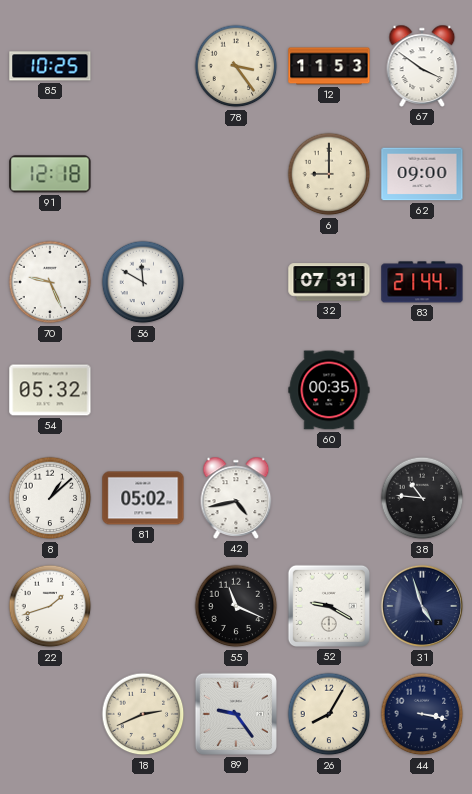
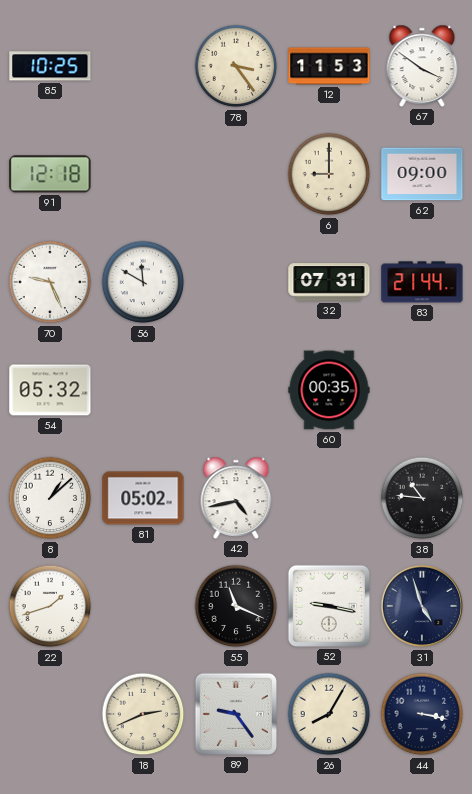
52: 9:20 -> 9:17 (329, 606)
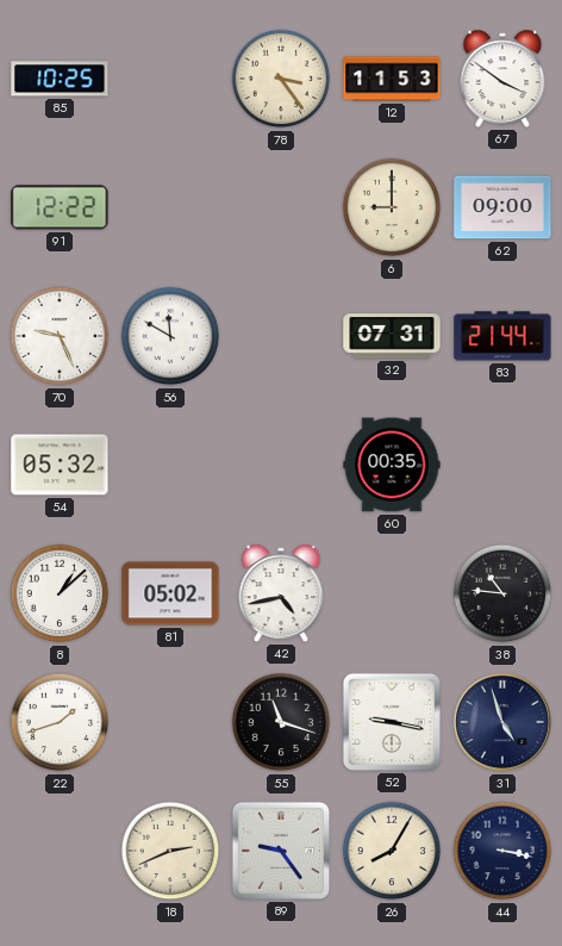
91: 12:18 -> 12:22 (60, 207)
55: 11:19 -> 11:18 (281, 722)
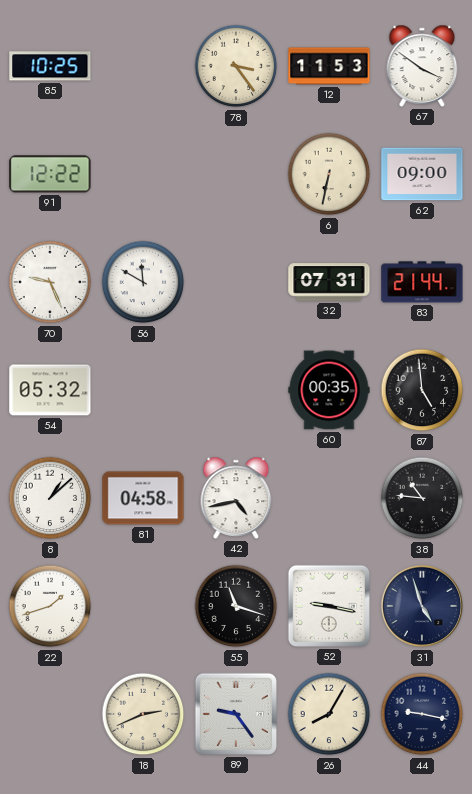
6: 9:00 -> 6:32 (329, 174)
87: none -> 4:59 (422, 390)
81: 05:02 -> 04:58 (143, 498)
44: 3:17 -> 9:17 (422, 714)
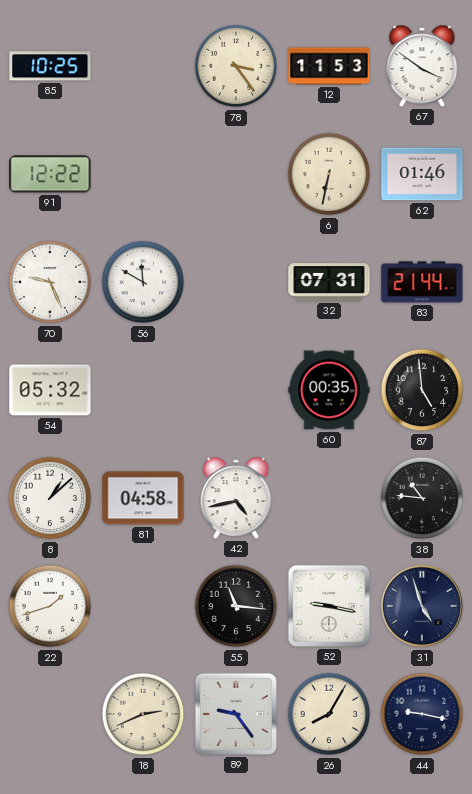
62: 09:00 -> 01:46 (422, 174)
55: 11:18 -> 11:16 (236, 606)
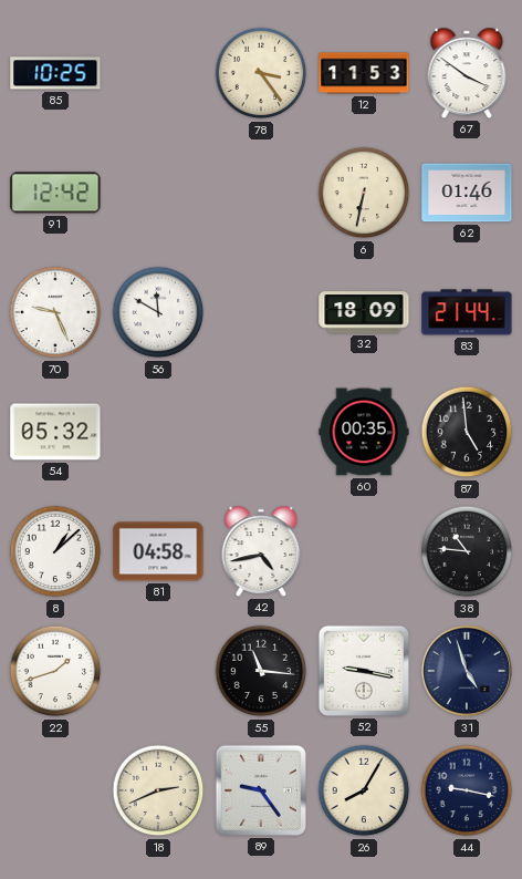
91: 12:22 -> 12:42 (55, 193)
32: 07:31 -> 18:09 (364, 312)
